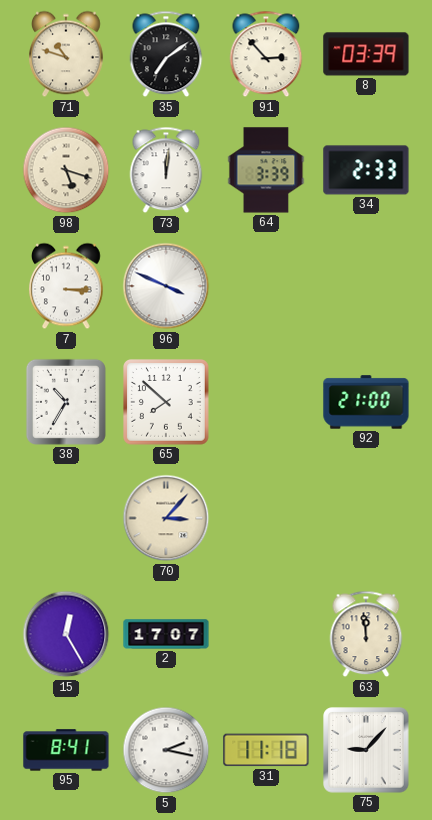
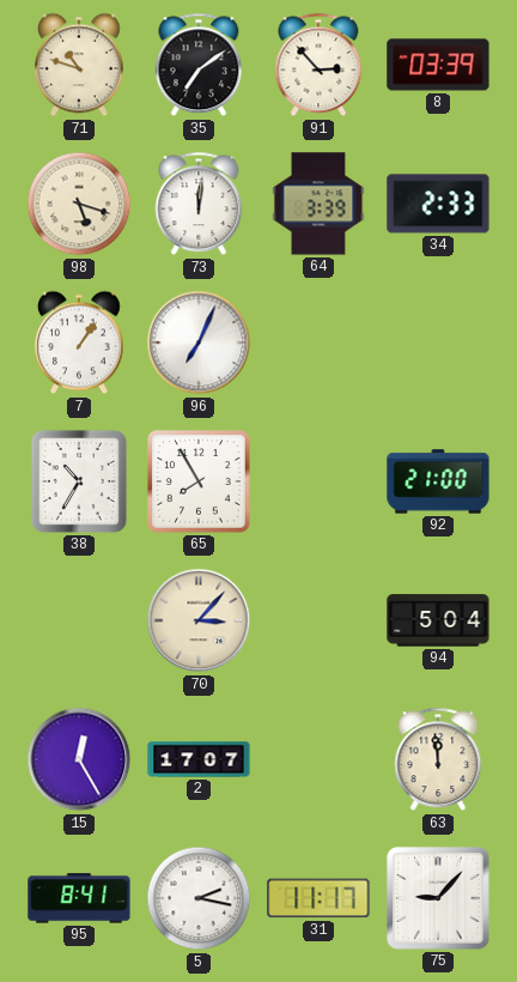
7: 3:15 -> 1:06 (80, 343)
96: 3:49 -> 7:04 (199, 343)
65: 7:52 -> 7:55 (200, 483)
94: none -> 5:04 (438, 620)
31: 11:18 -> 11:17 (318, 898)
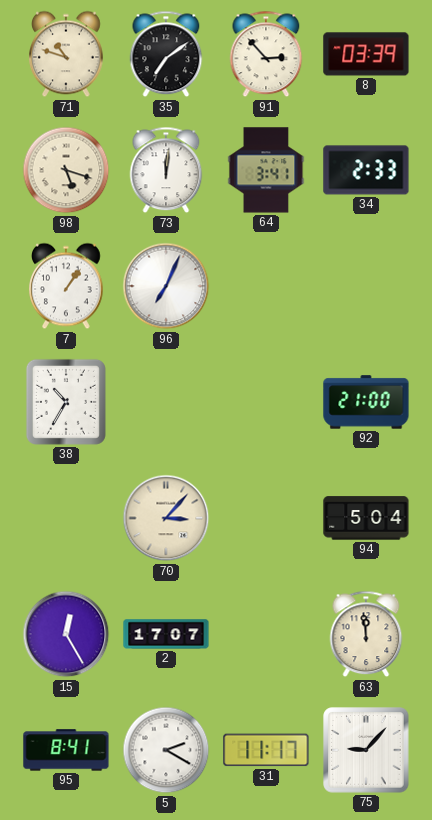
64: 3:39 -> 3:41 (266, 170)
65: 7:55 -> none (200, 483)
5: 2:17 -> 2:20 (166, 750)
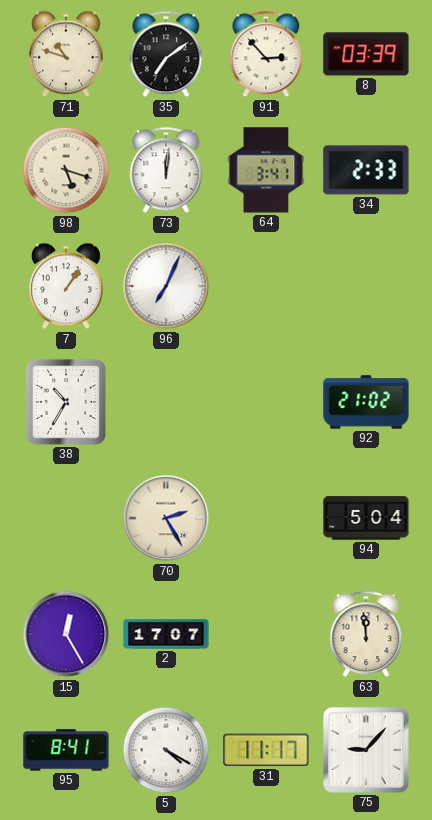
92: 21:00 -> 21:02 (366, 402)
70: 3:07 -> 2:25 (166, 518)
5: 2:20 -> 4:20 (166, 750)
